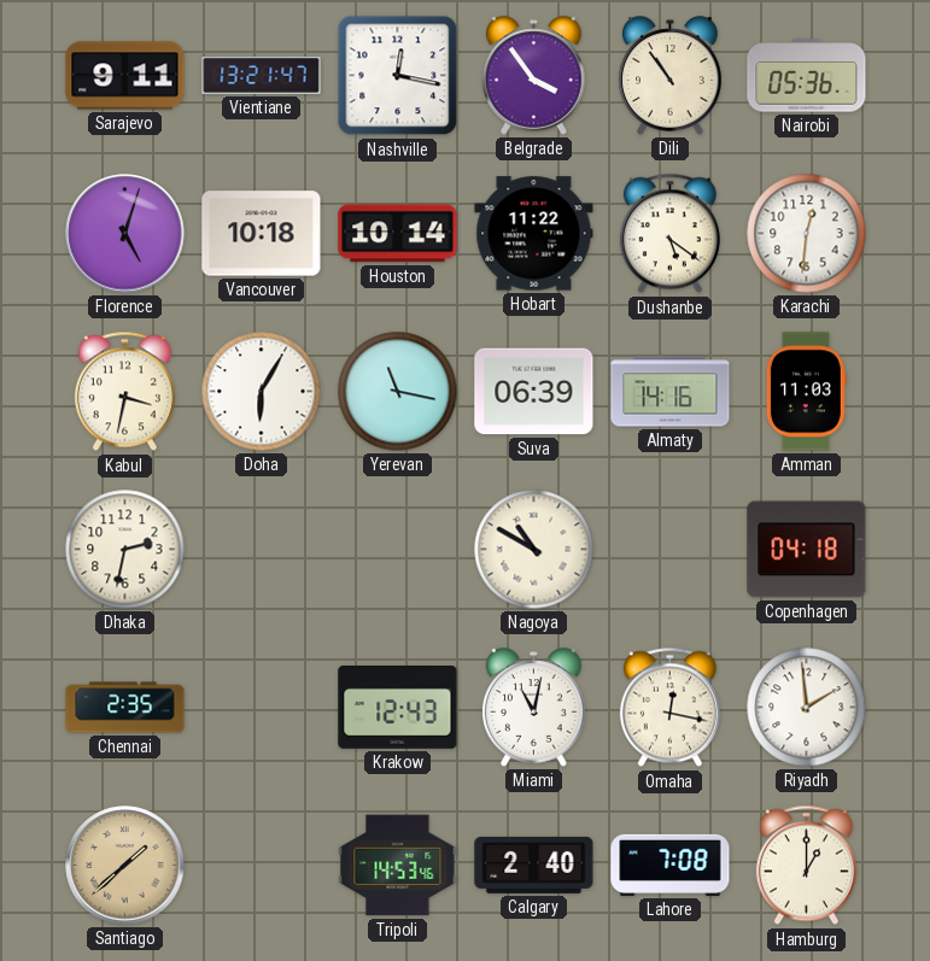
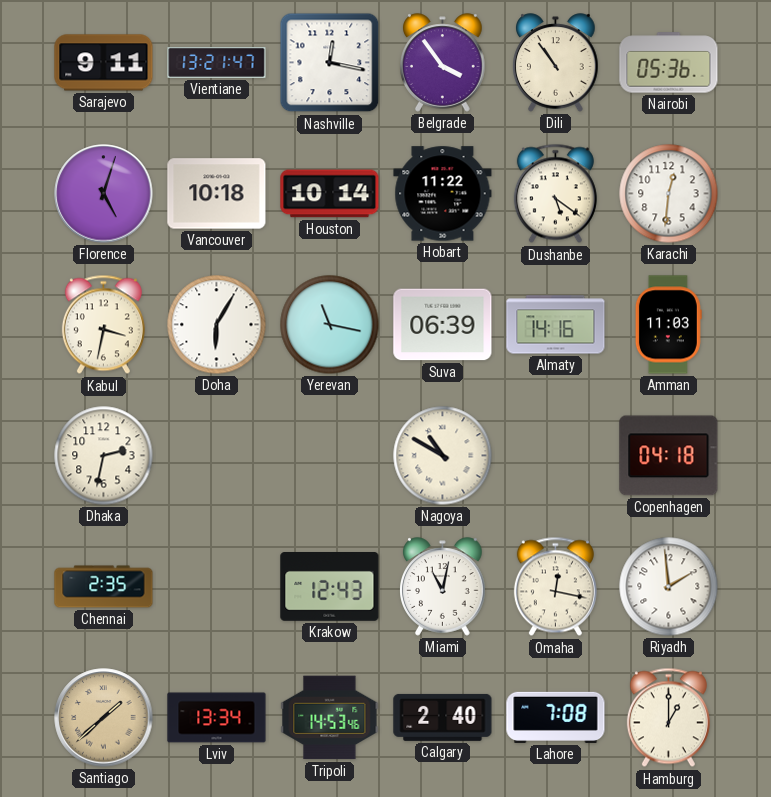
Lviv: none -> 13:34 (217, 718)
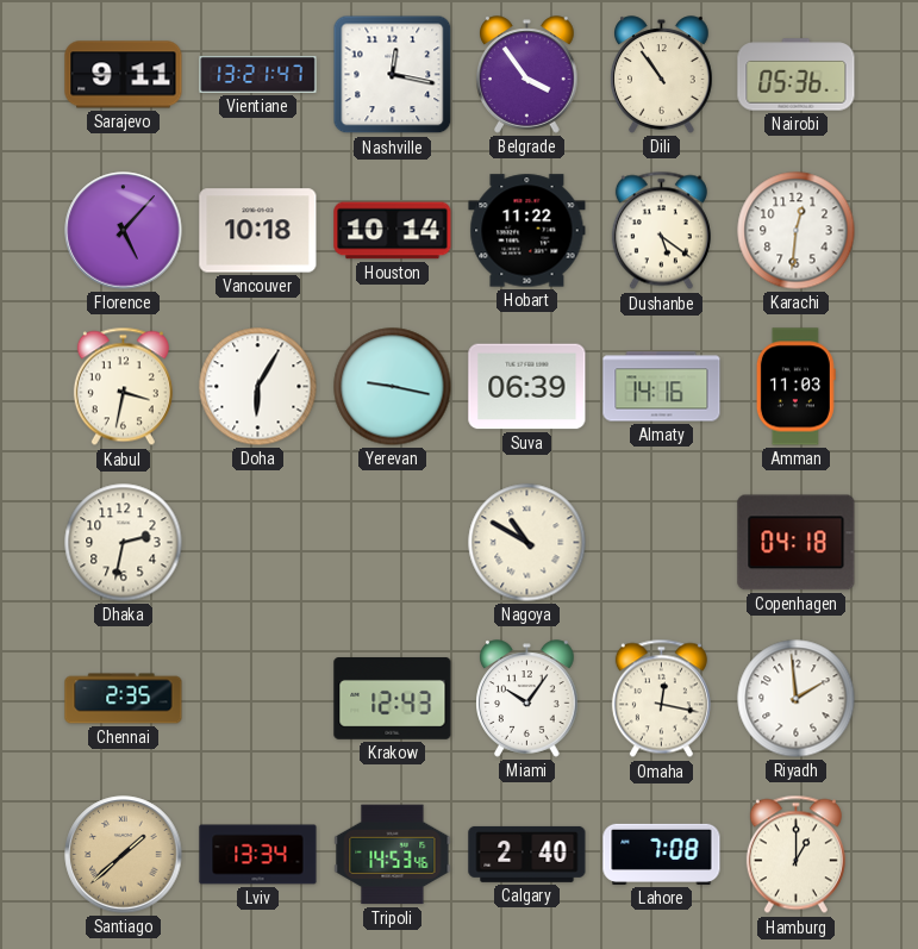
Florence: 5:03 -> 5:07 (124, 231)
Yerevan: 11:17 -> 9:17 (393, 387)
Miami: 11:02 -> 10:06 (527, 699)
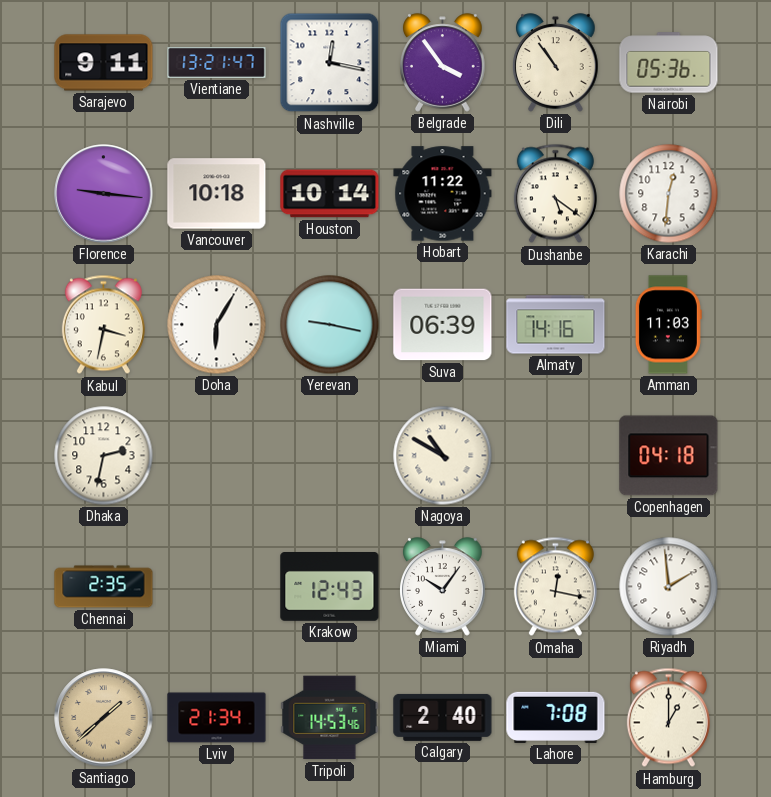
Florence: 5:07 -> 9:16 (104, 194)
Lviv: 13:34 -> 21:34 (217, 718)
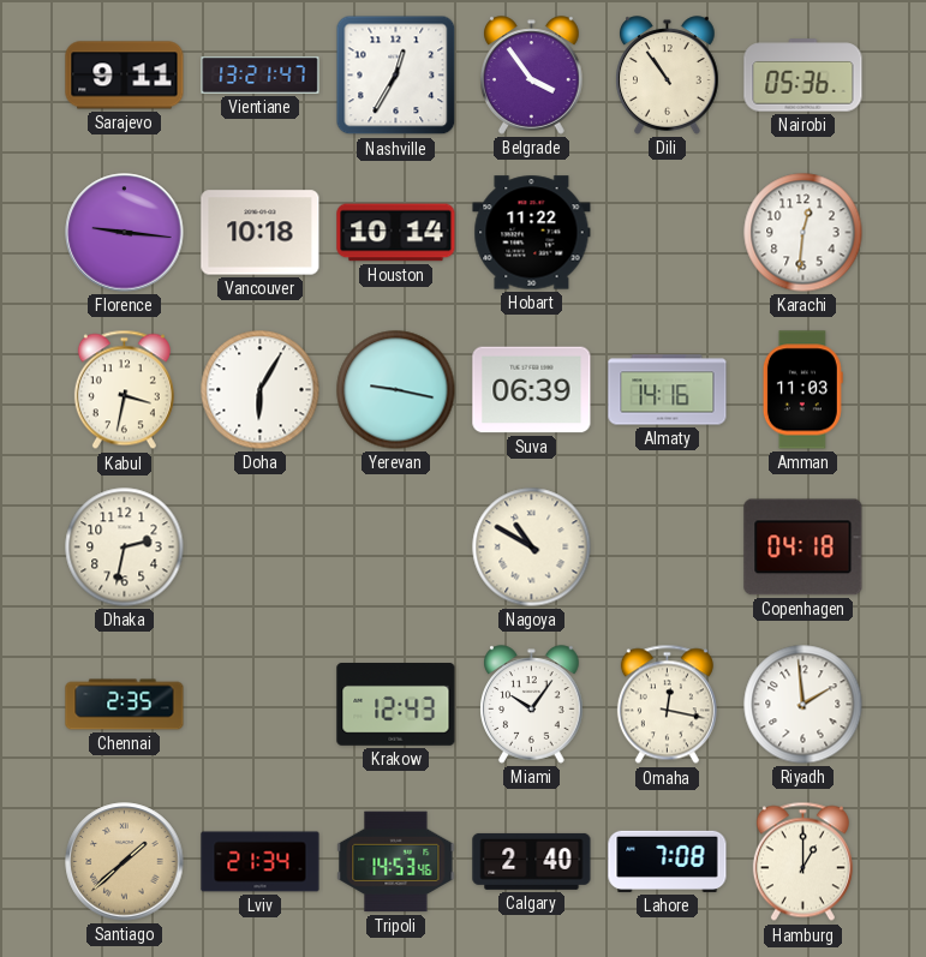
Nashville: 12:17 -> 12:35 (396, 76)
Dushanbe: 5:21 -> none (555, 194)
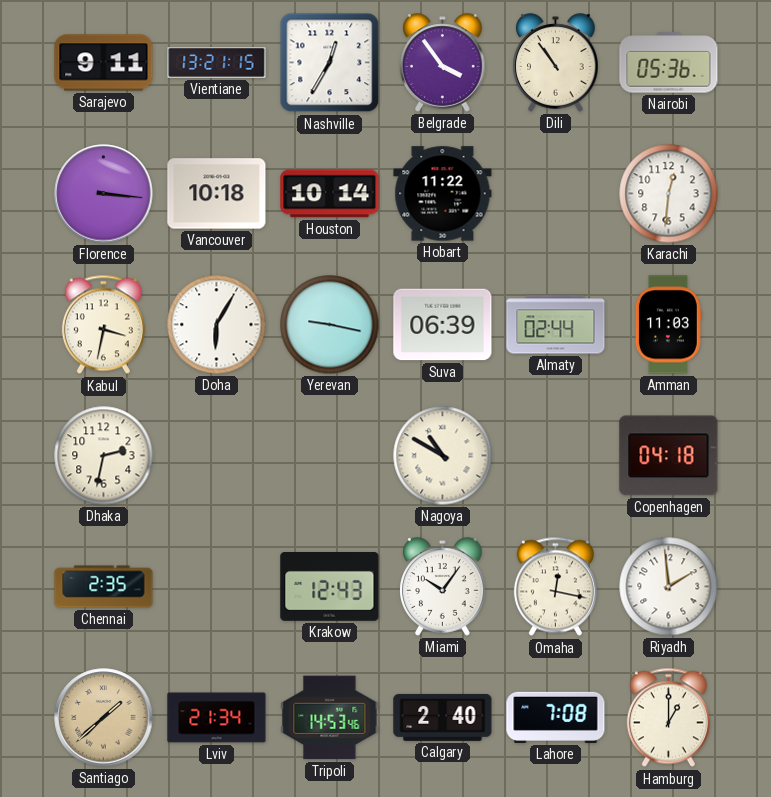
Vientiane: 13:21:47 -> 13:21:15 (217, 62)
Florence: 9:16 -> 3:16 (104, 194)
Almaty: 14:16 -> 02:44 (556, 325)
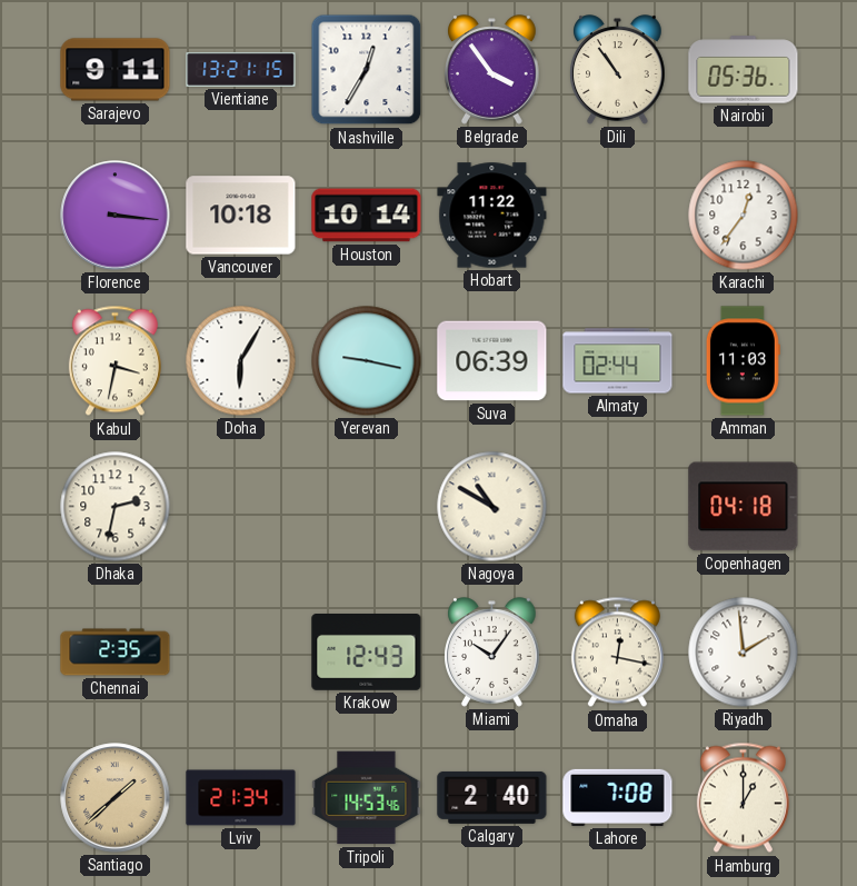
Karachi: 12:31 -> 12:36 (744, 216)
